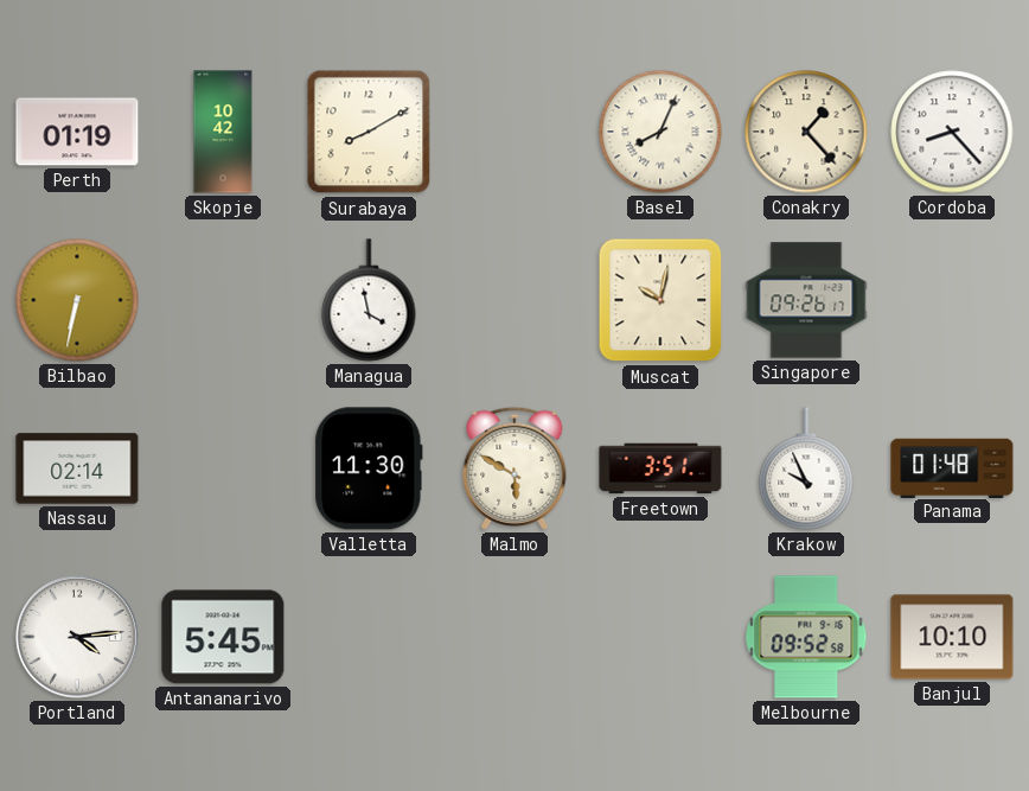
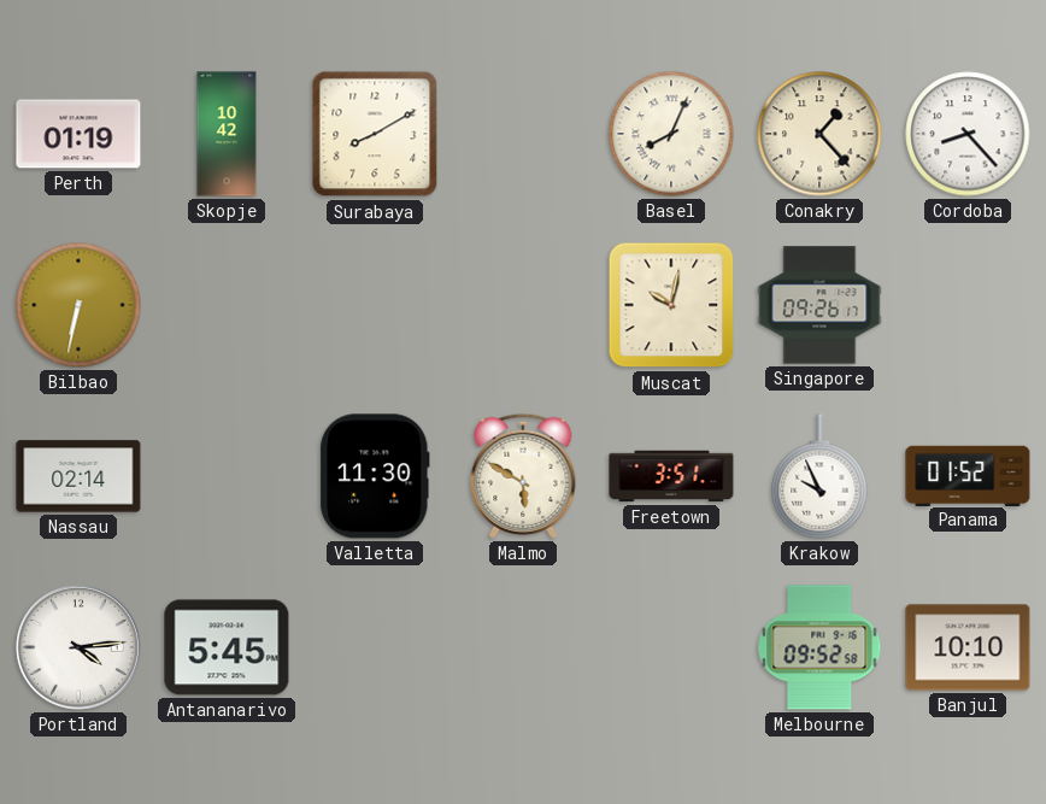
Managua: 3:58 -> none (369, 300)
Panama: 01:48 -> 01:52 (968, 475)
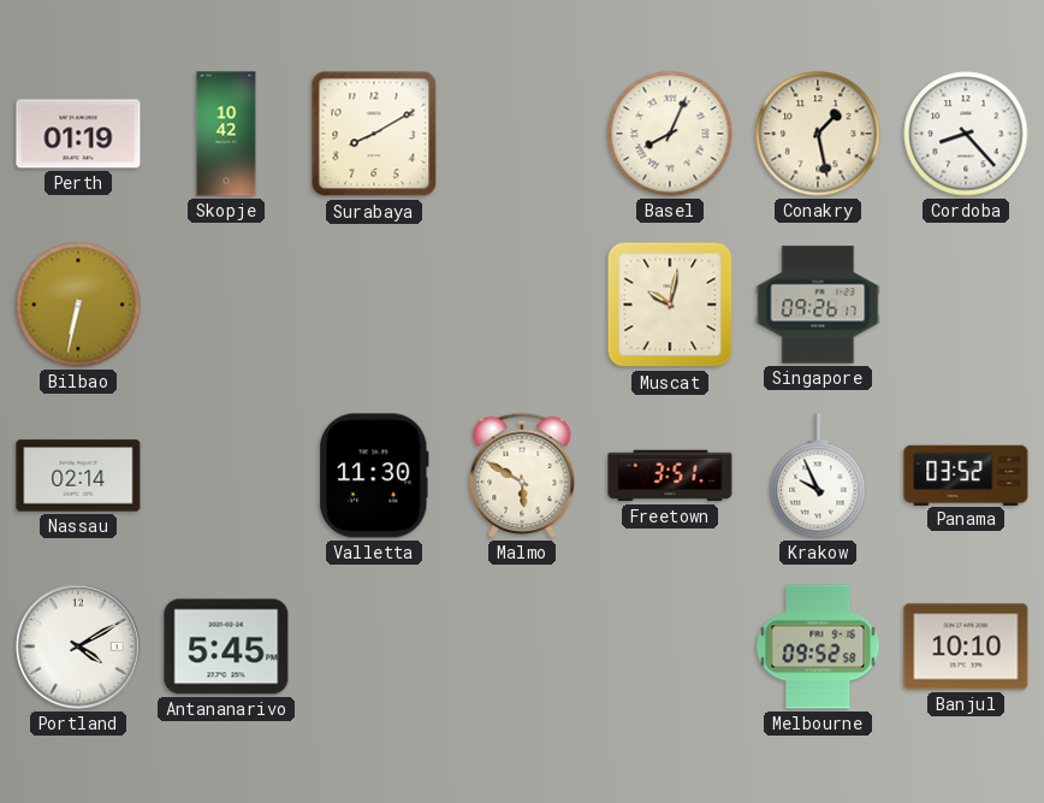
Conakry: 1:23 -> 1:28 (818, 134)
Panama: 01:52 -> 03:52 (966, 474)
Portland: 4:14 -> 4:10 (79, 648)
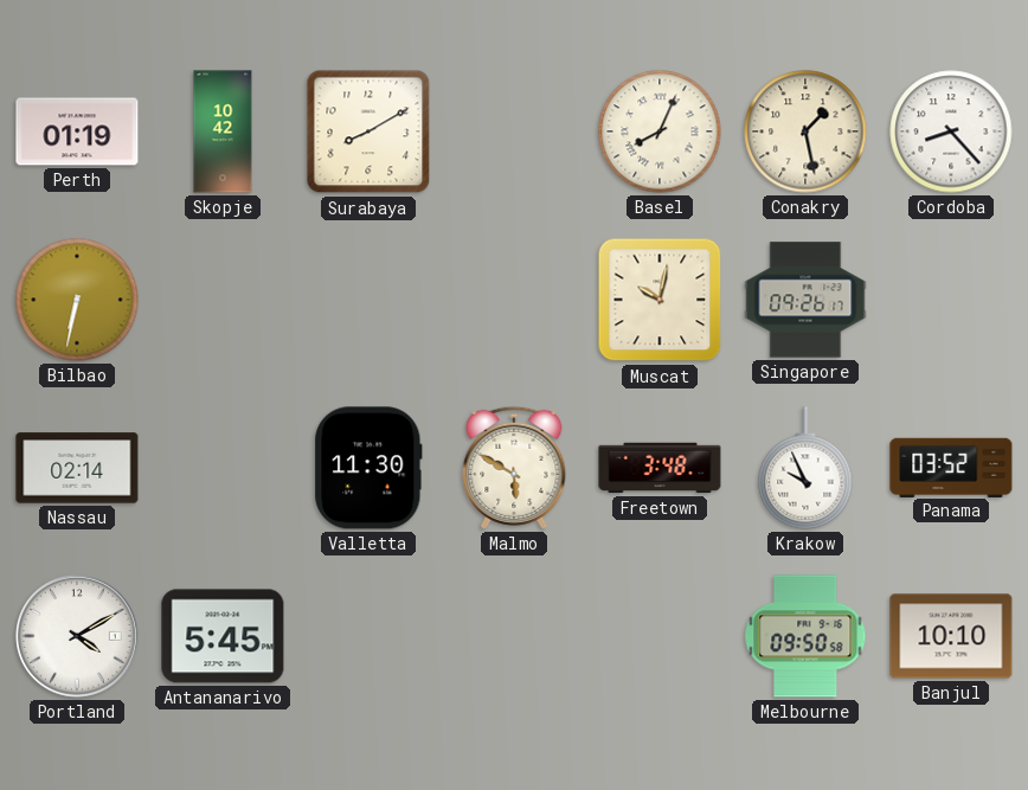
Freetown: 3:51 -> 3:48 (660, 468)
Melbourne: 09:52 -> 09:50 (805, 636)
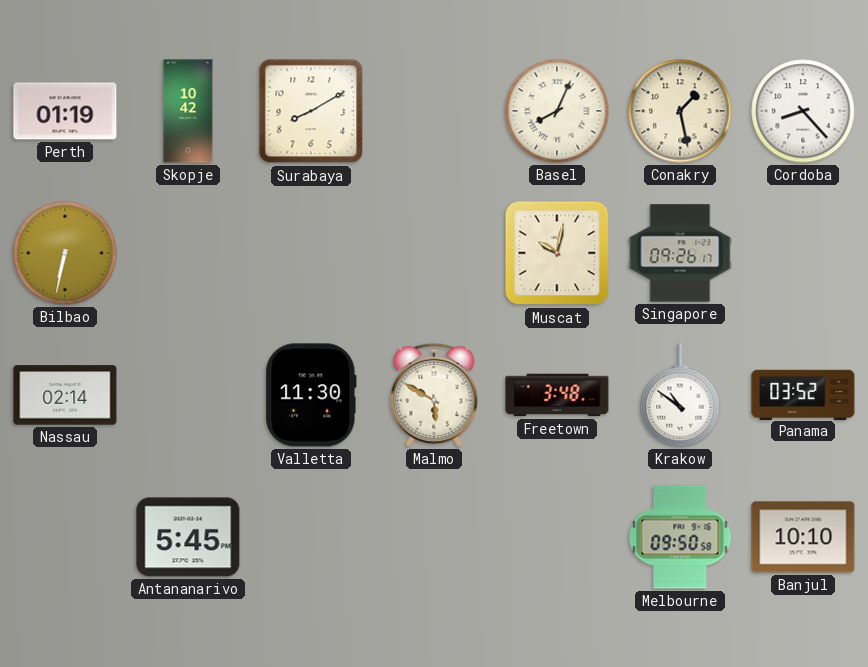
Krakow: 9:56 -> 10:51 (680, 395)
Portland: 4:10 -> none (78, 637)
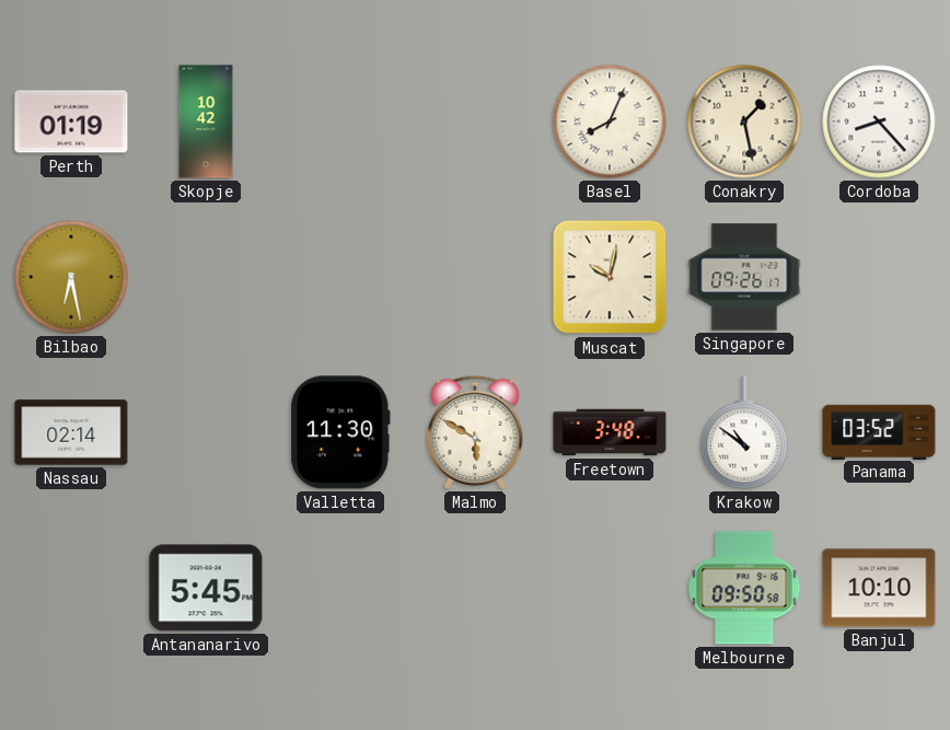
Surabaya: 8:10 -> none (311, 111)
Bilbao: 6:32 -> 6:28 (71, 277)
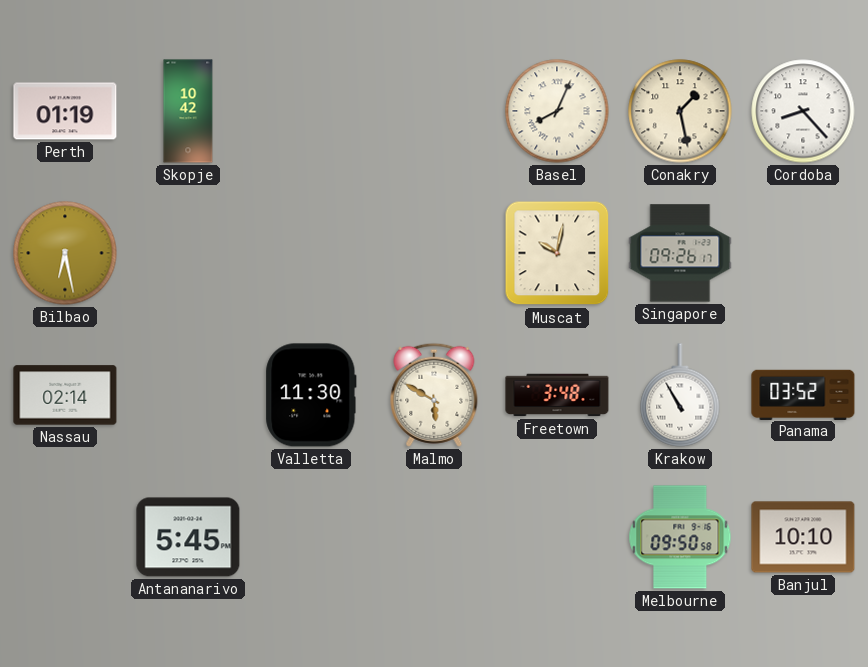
Krakow: 10:51 -> 10:55 (680, 395)
